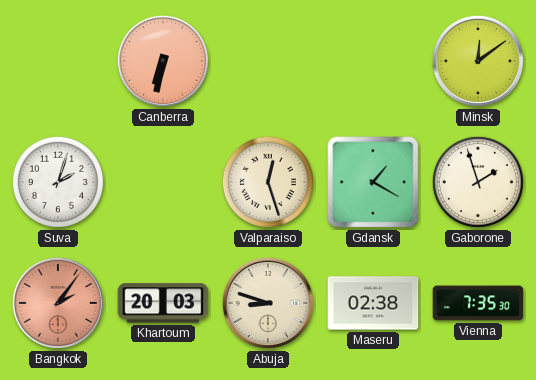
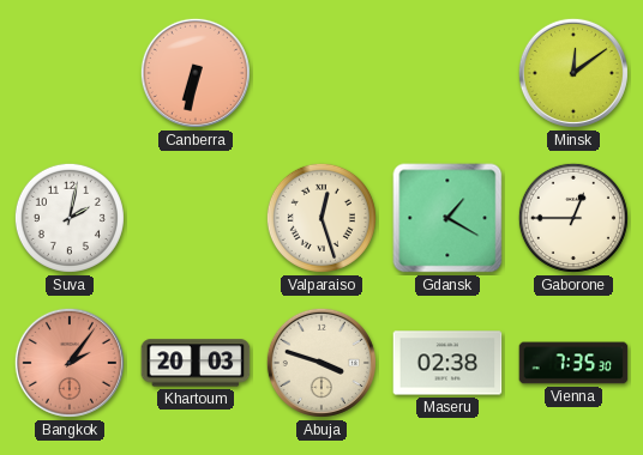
Suva: 2:03 -> 2:02 (70, 218)
Gaborone: 1:57 -> 12:45 (573, 218)
Abuja: 8:48 -> 3:48 (321, 363)
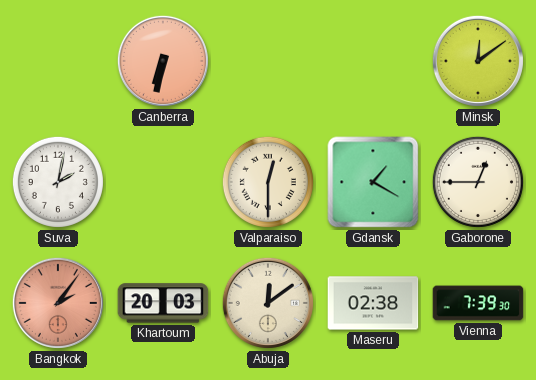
Valparaiso: 12:27 -> 12:30 (268, 182)
Abuja: 3:48 -> 12:09 (268, 303)
Vienna: 7:35 -> 7:39 (478, 303)
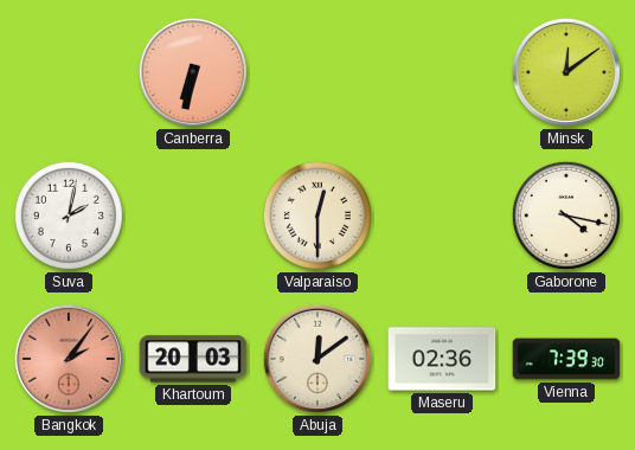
Gdansk: 1:20 -> none (373, 182)
Gaborone: 12:45 -> 4:17 (566, 216)
Maseru: 02:38 -> 02:36 (442, 359)
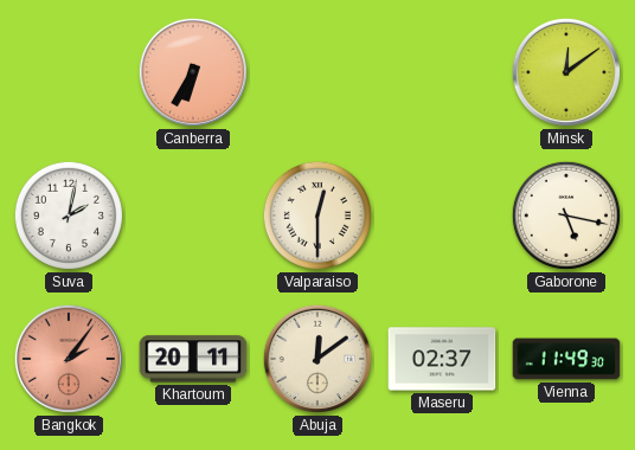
Canberra: 6:32 -> 6:35 (193, 72)
Gaborone: 4:17 -> 5:17 (566, 216)
Khartoum: 20:03 -> 20:11 (193, 359)
Maseru: 02:36 -> 02:37 (442, 359)
Vienna: 7:39 -> 11:49 (566, 359)
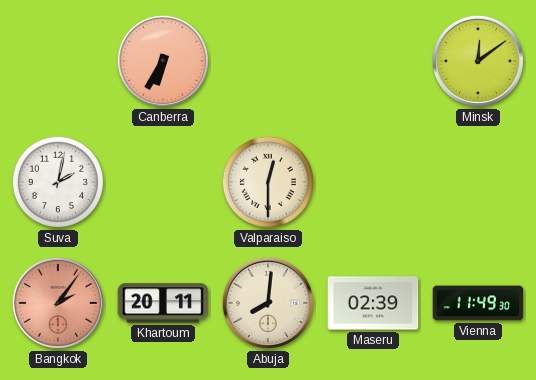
Gaborone: 5:17 -> none (566, 216)
Abuja: 12:09 -> 8:01 (268, 303)
Maseru: 02:37 -> 02:39 (373, 303)
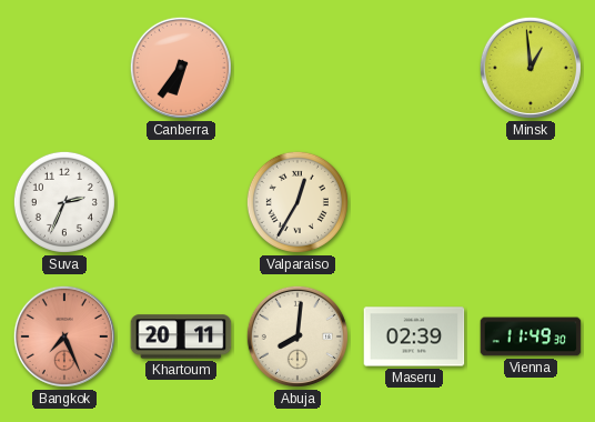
Canberra: 6:35 -> 6:36 (181, 68)
Minsk: 12:09 -> 12:59 (531, 68)
Suva: 2:02 -> 2:34 (64, 202)
Valparaiso: 12:30 -> 12:35 (297, 202)
Bangkok: 2:06 -> 7:26 (64, 336)
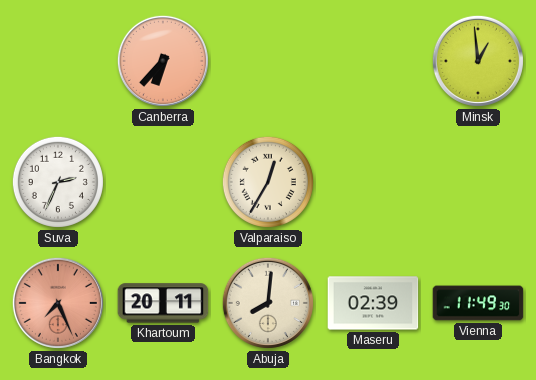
Canberra: 6:36 -> 6:37 (163, 61)
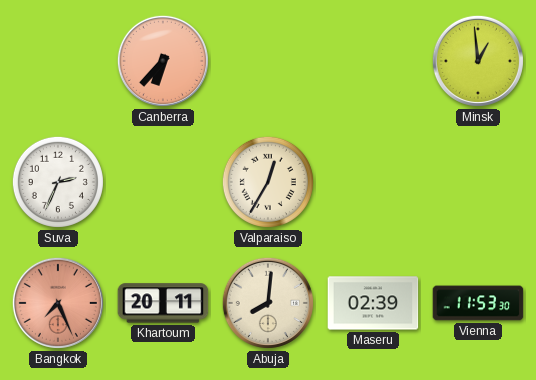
Vienna: 11:49 -> 11:53 (478, 303)
